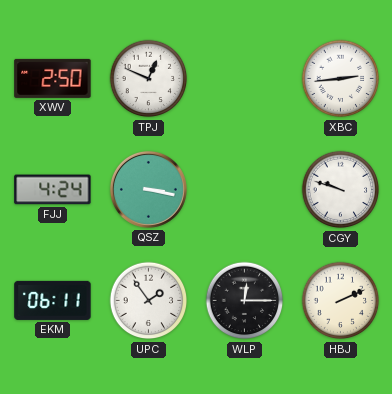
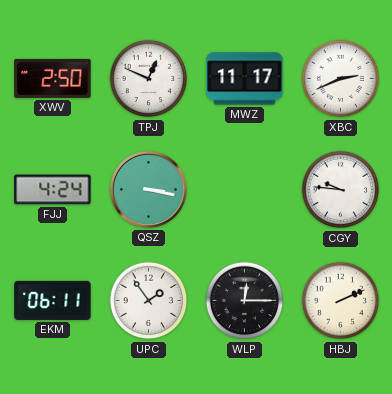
MWZ: none -> 11:17 (245, 79)
XBC: 2:44 -> 2:41 (341, 79)
CGY: 9:48 -> 9:46 (341, 190)
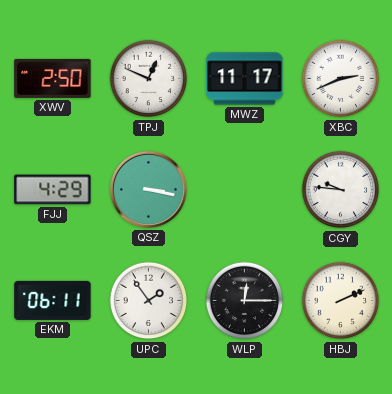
FJJ: 4:24 -> 4:29 (53, 190)
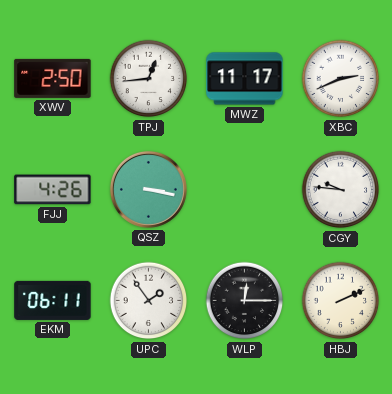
TPJ: 12:49 -> 12:44 (149, 79)
FJJ: 4:29 -> 4:26 (53, 190)
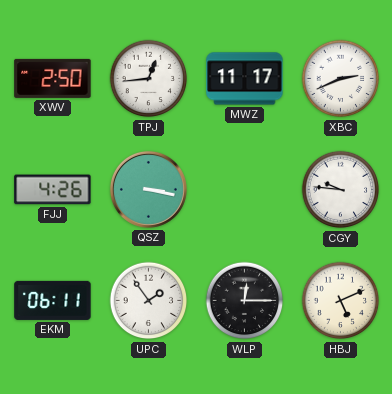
HBJ: 2:11 -> 5:11 (341, 301)
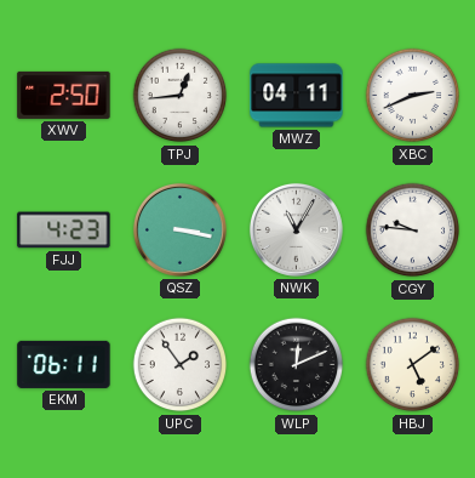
MWZ: 11:17 -> 04:11 (297, 96)
FJJ: 4:26 -> 4:23 (64, 231)
NWK: none -> 11:05 (296, 229)
WLP: 12:15 -> 12:11 (297, 365)
HBJ: 5:11 -> 5:09 (413, 365)
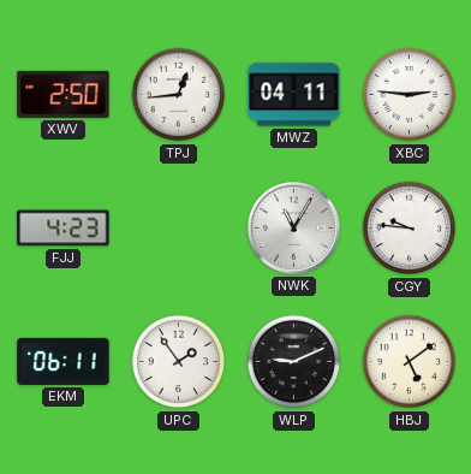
XBC: 2:41 -> 2:46 (410, 95)
QSZ: 3:17 -> none (179, 229)
WLP: 12:11 -> 9:11 (294, 362)
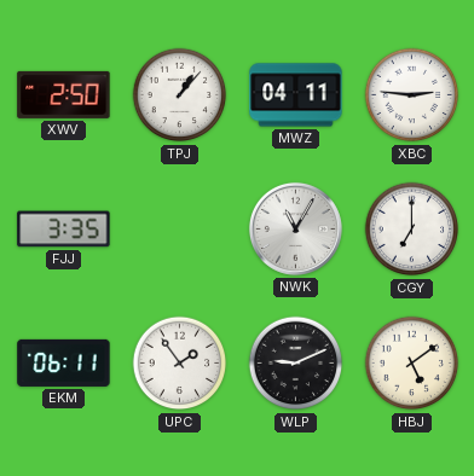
TPJ: 12:44 -> 1:07 (180, 95)
FJJ: 4:23 -> 3:35 (64, 230)
CGY: 9:46 -> 7:00 (412, 230)
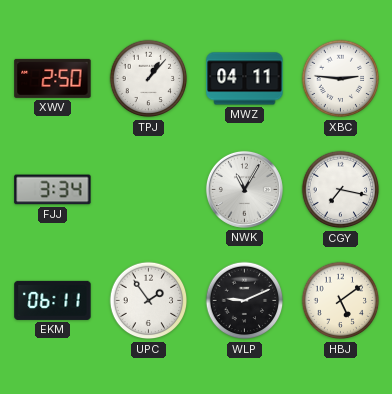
FJJ: 3:35 -> 3:34 (53, 190)
CGY: 7:00 -> 7:17 (341, 190)
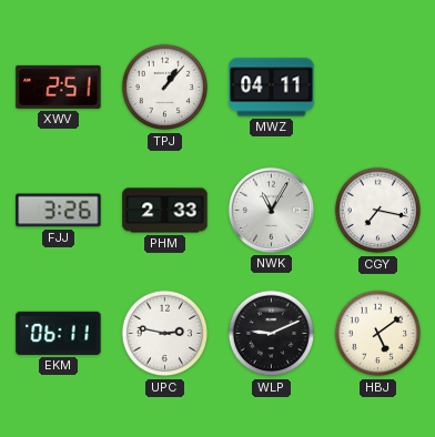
XWV: 2:50 -> 2:51 (59, 87)
XBC: 2:46 -> none (341, 79)
FJJ: 3:34 -> 3:26 (59, 211)
PHM: none -> 2:33 (165, 211)
UPC: 1:54 -> 2:47 (165, 334)
